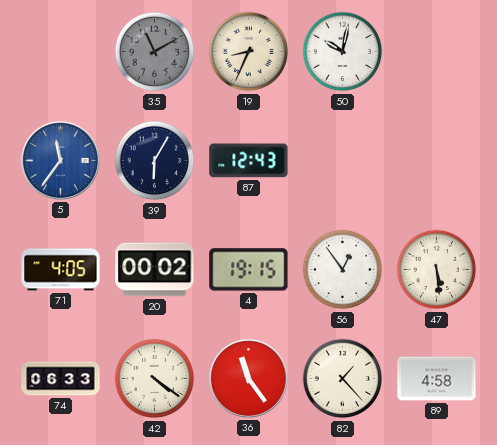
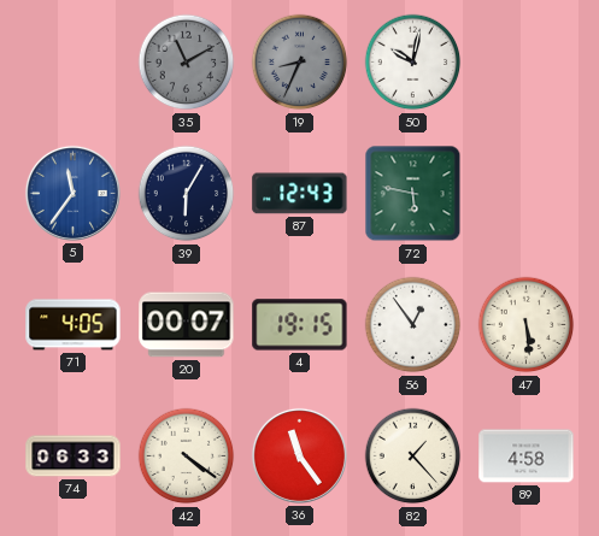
19 dial: cream -> grey (300, 63)
72: none -> 5:47 (413, 194)
20: 00:02 -> 00:07 (187, 325)
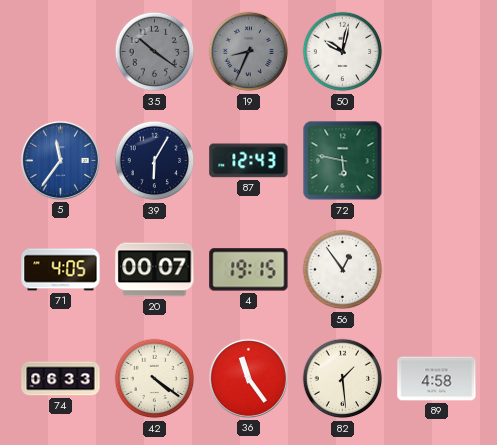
35: 11:10 -> 10:21 (155, 52)
47: 5:29 -> none (527, 325)
82: 1:23 -> 1:29 (343, 379)
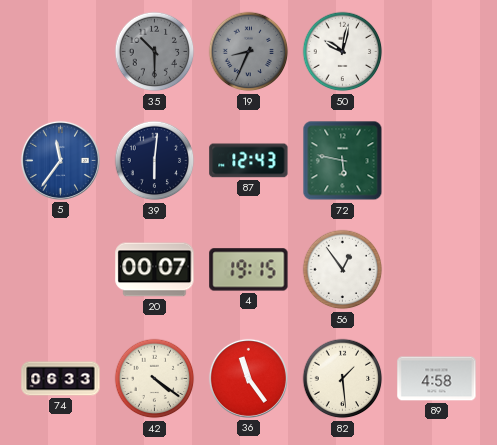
35: 10:21 -> 10:30 (155, 52)
39: 6:05 -> 6:01 (155, 161)
71: 4:05 -> none (61, 270)
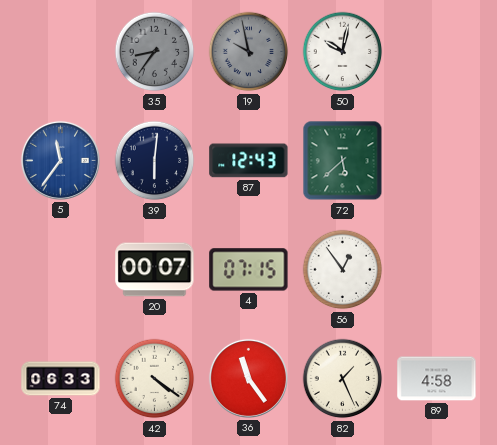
35: 10:30 -> 8:36 (155, 52)
19: 8:34 -> 9:58 (249, 52)
72: 5:47 -> 5:38 (343, 161)
4: 19:15 -> 07:15 (249, 270)
82: 1:29 -> 1:26 (343, 379)
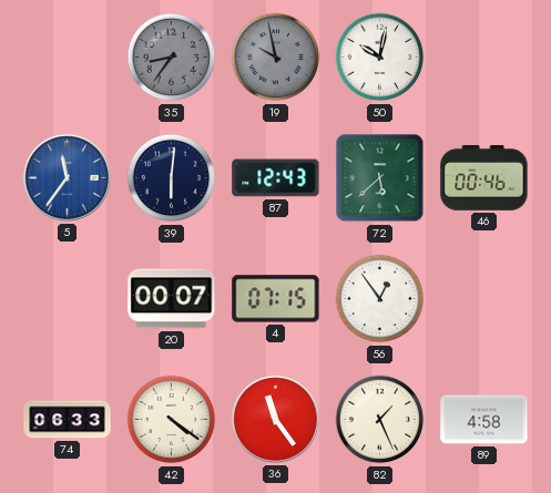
46: none -> 00:46 (484, 178)
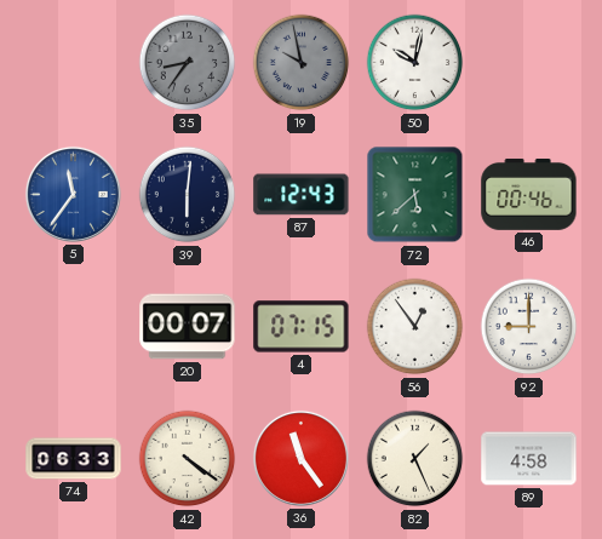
92: none -> 9:00 (529, 327)
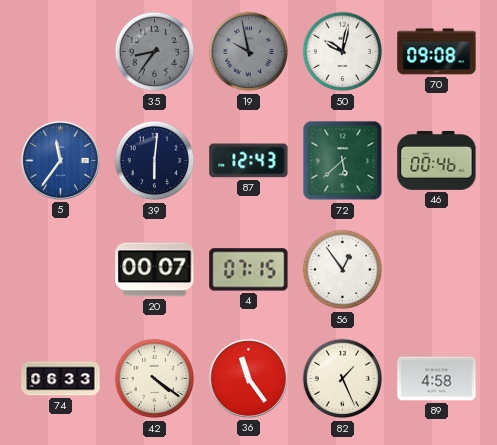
70: none -> 09:08 (437, 52)
92: 9:00 -> none (529, 327)
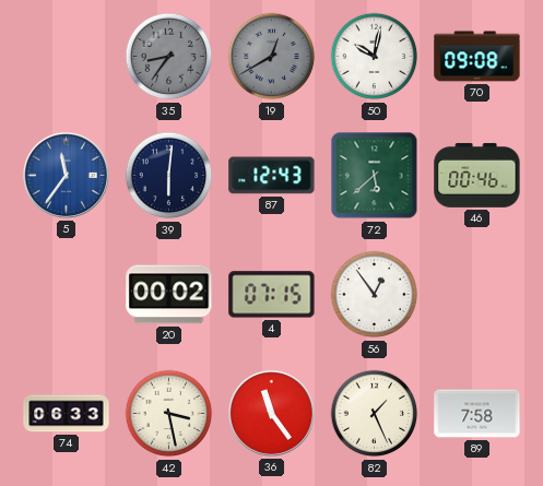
19: 9:58 -> 12:40 (272, 57)
20: 00:07 -> 00:02 (169, 295)
42: 4:21 -> 3:28 (169, 414)
89: 4:58 -> 7:58 (477, 414)
